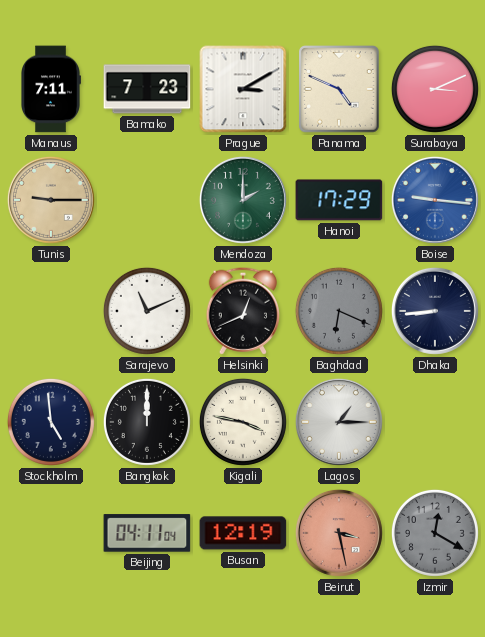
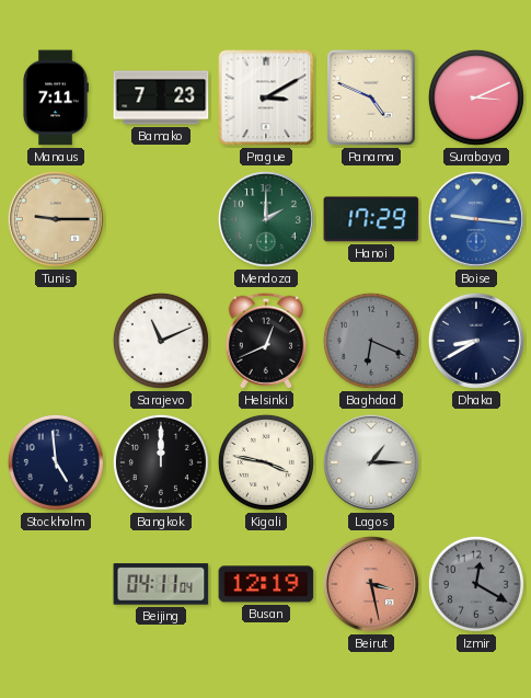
Dhaka: 8:44 -> 8:40 (476, 341)
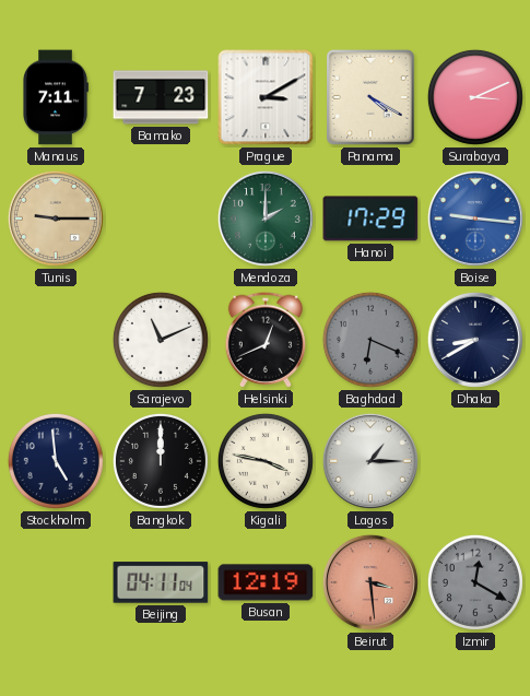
Panama: 4:49 -> 4:20 (372, 98)
Beirut: 3:28 -> 3:29 (370, 582)
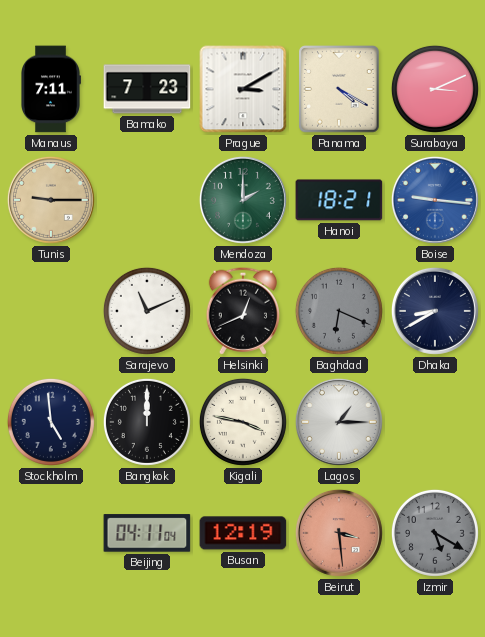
Hanoi: 17:29 -> 18:21 (339, 200)
Izmir: 12:20 -> 5:20 (435, 533)
